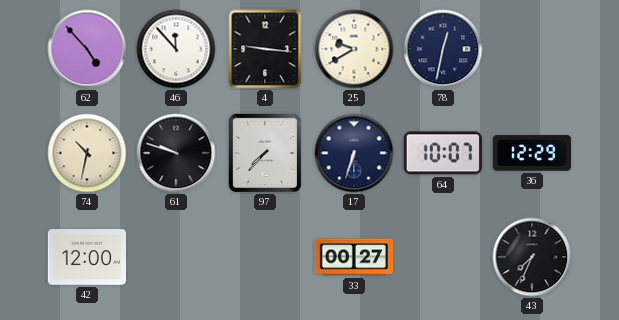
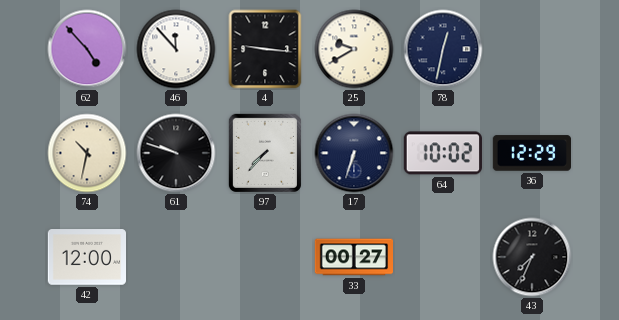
64: 10:07 -> 10:02 (443, 153)
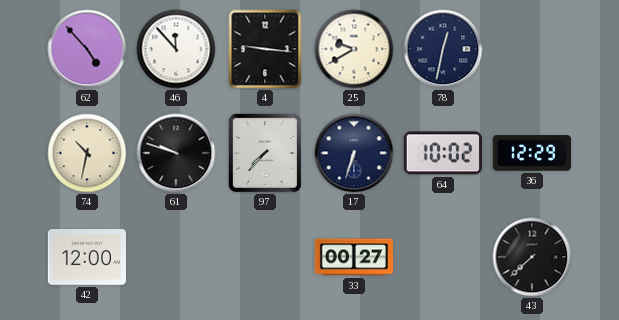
43: 7:34 -> 7:38 (532, 257)
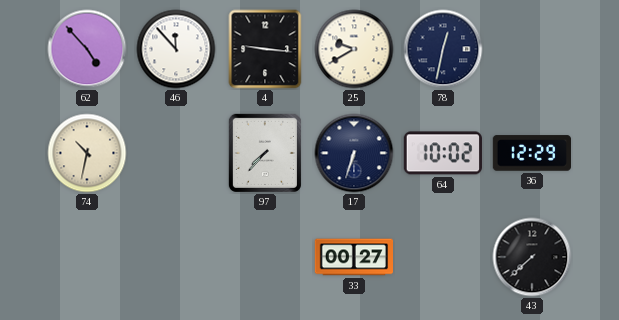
61: 9:48 -> none (176, 153)
42: 12:00 -> none (86, 257)
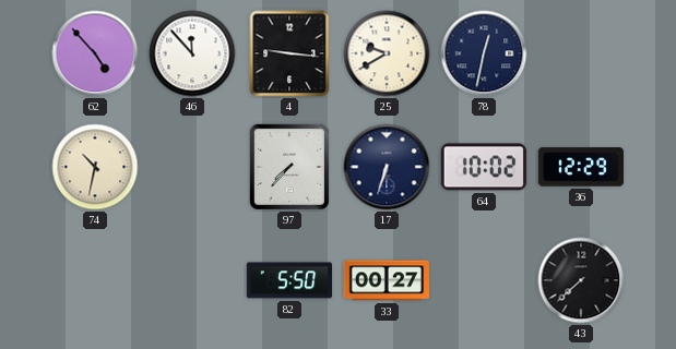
82: none -> 5:50 (288, 280)
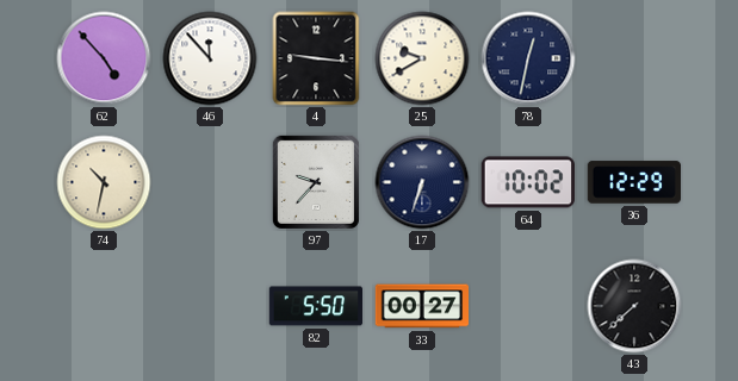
97: 7:37 -> 9:37 (316, 182)
